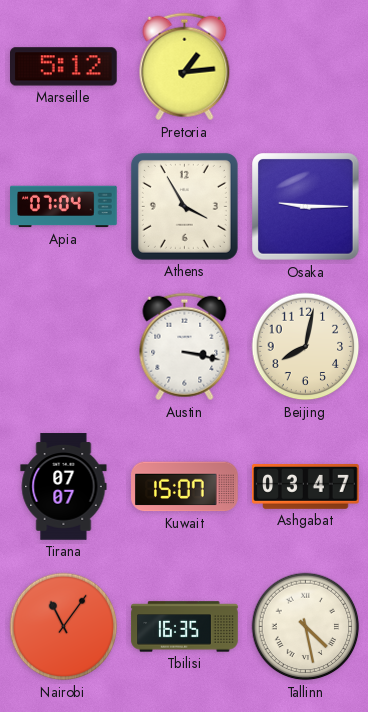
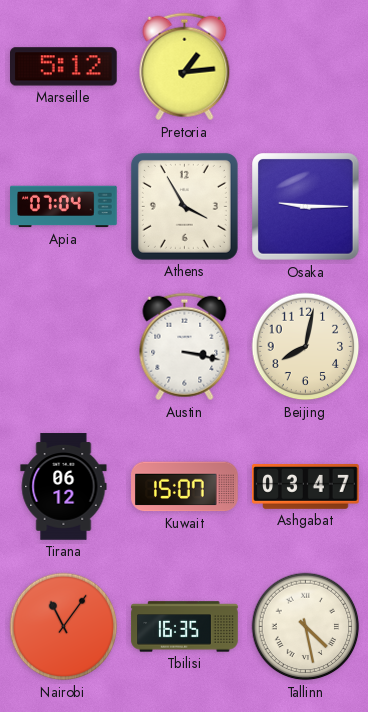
Tirana: 07:07 -> 06:12 (64, 487)
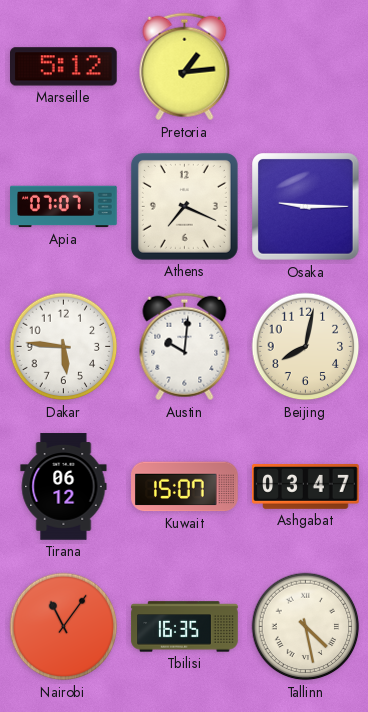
Apia: 07:04 -> 07:07 (64, 207)
Athens: 3:55 -> 7:19 (184, 206)
Dakar: none -> 5:46 (64, 347)
Austin: 3:17 -> 10:01 (185, 347)
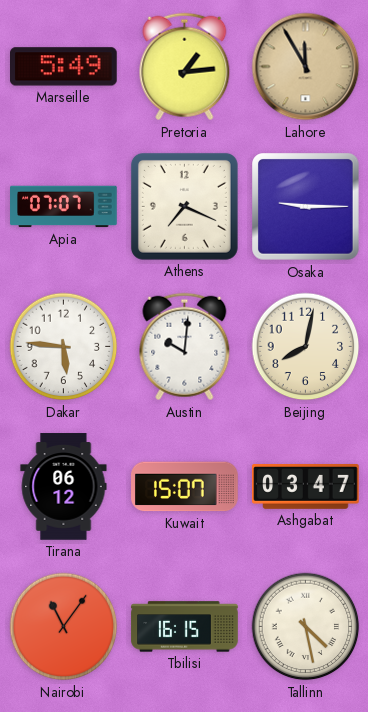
Marseille: 5:12 -> 5:49 (64, 67)
Lahore: none -> 11:55 (306, 67)
Tbilisi: 16:35 -> 16:15 (185, 627)
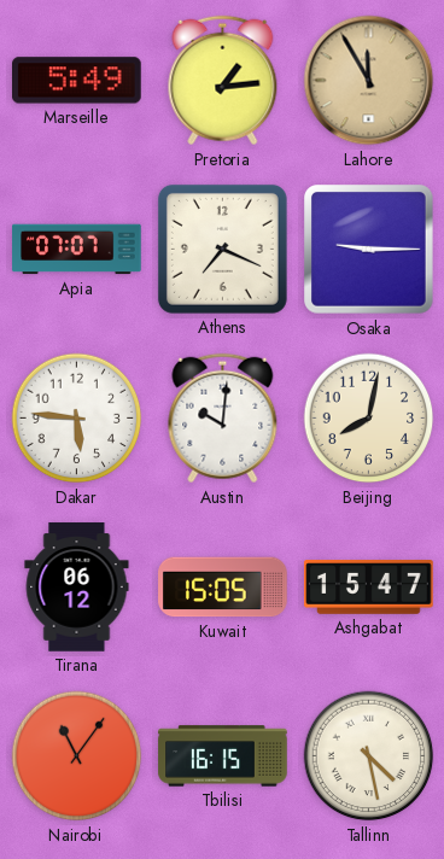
Kuwait: 15:07 -> 15:05 (223, 588)
Ashgabat: 03:47 -> 15:47 (369, 588)
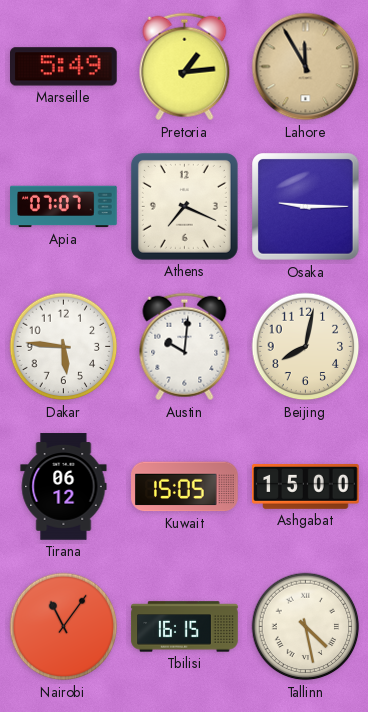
Ashgabat: 15:47 -> 15:00 (306, 487)
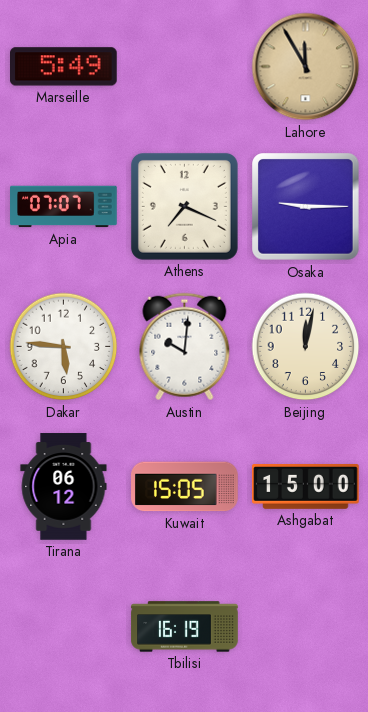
Pretoria: 1:14 -> none (185, 67)
Beijing: 8:02 -> 12:02 (306, 347)
Nairobi: 11:06 -> none (64, 627)
Tbilisi: 16:15 -> 16:19 (185, 627)
Tallinn: 4:28 -> none (306, 627)
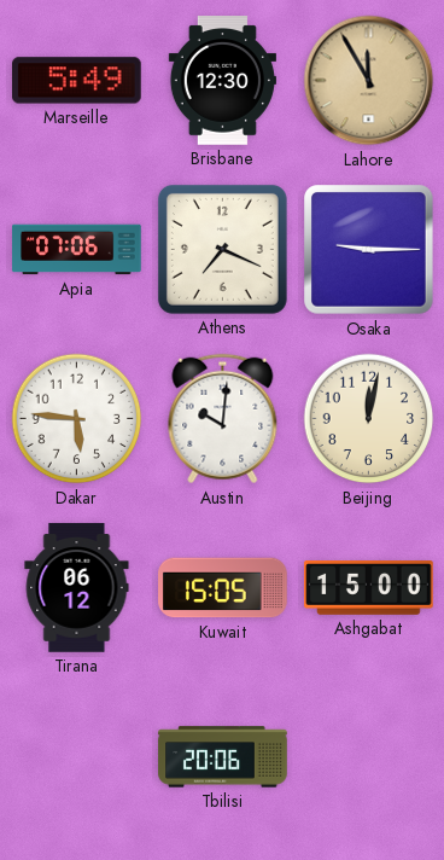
Brisbane: none -> 12:30 (222, 81)
Apia: 07:07 -> 07:06 (77, 250)
Tbilisi: 16:19 -> 20:06 (223, 757)
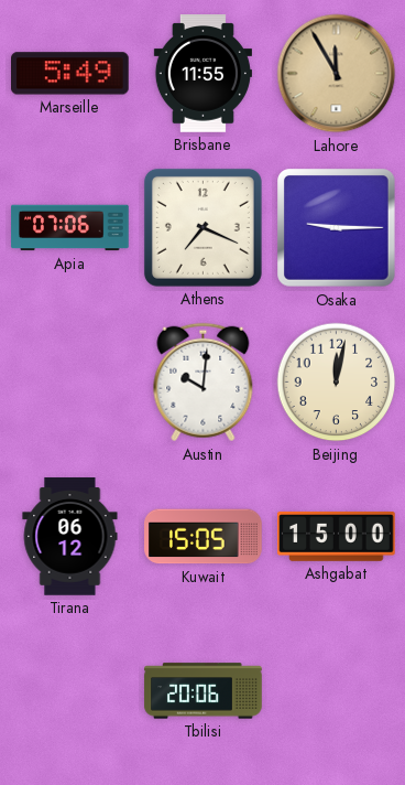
Brisbane: 12:30 -> 11:55 (202, 74)
Dakar: 5:46 -> none (77, 419)
